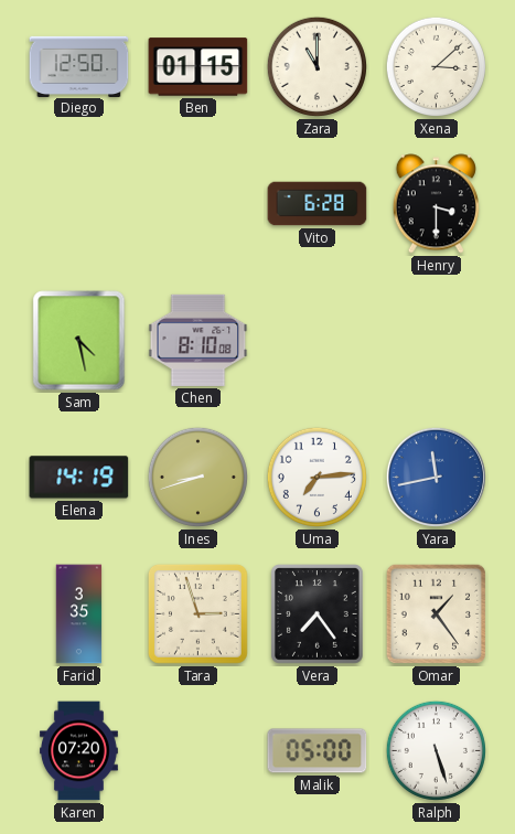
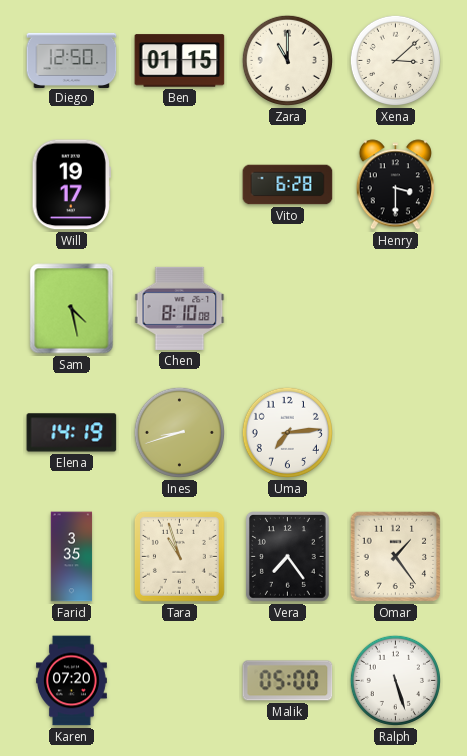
Will: none -> 19:17 (71, 185)
Yara: 11:43 -> none (436, 477)
Tara: 2:57 -> 10:57 (179, 556)
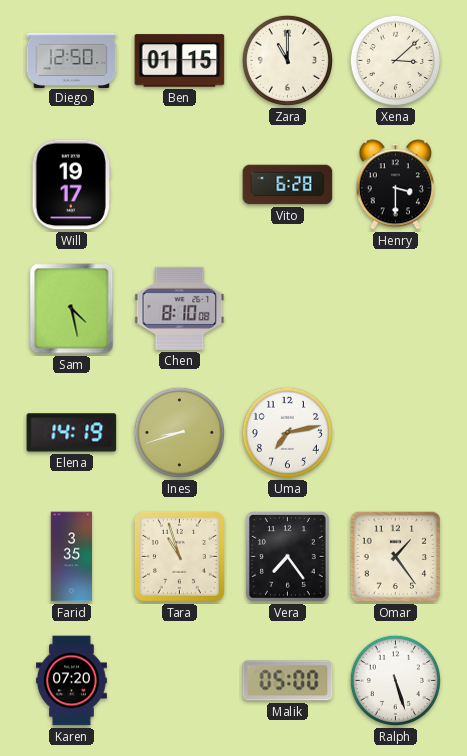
Uma: 7:14 -> 7:13 (287, 432)
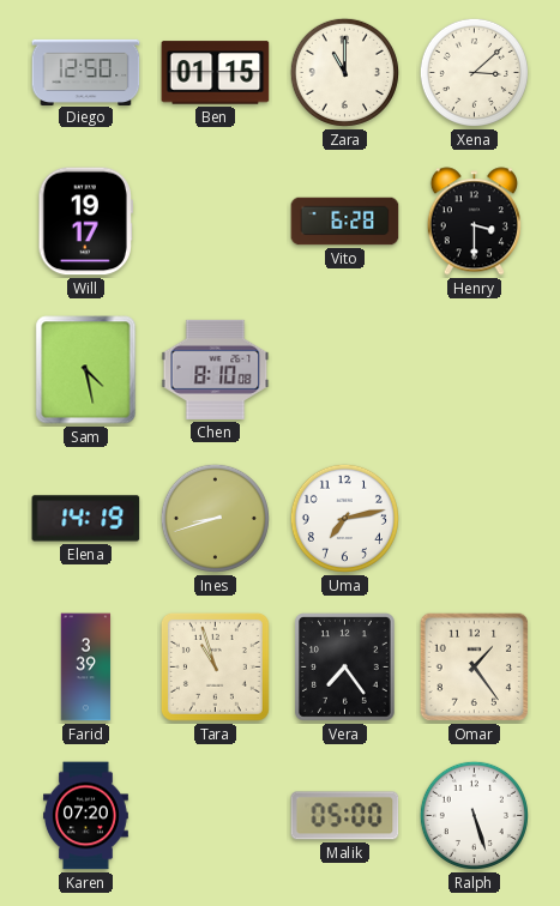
Farid: 3:35 -> 3:39 (86, 668)
